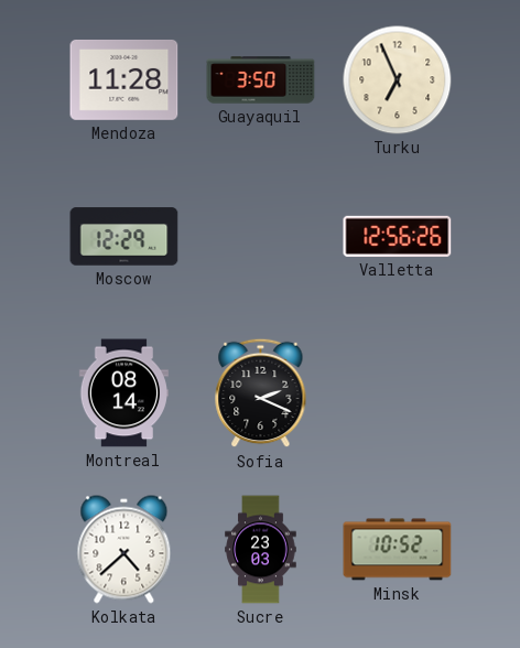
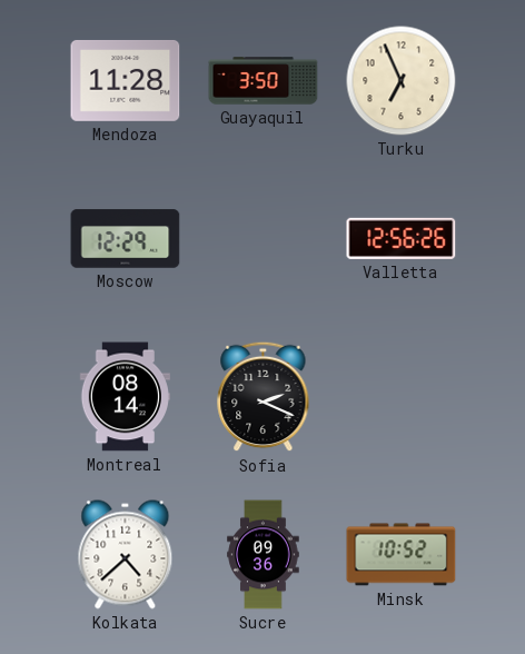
Sucre: 23:03 -> 09:36 (264, 555)
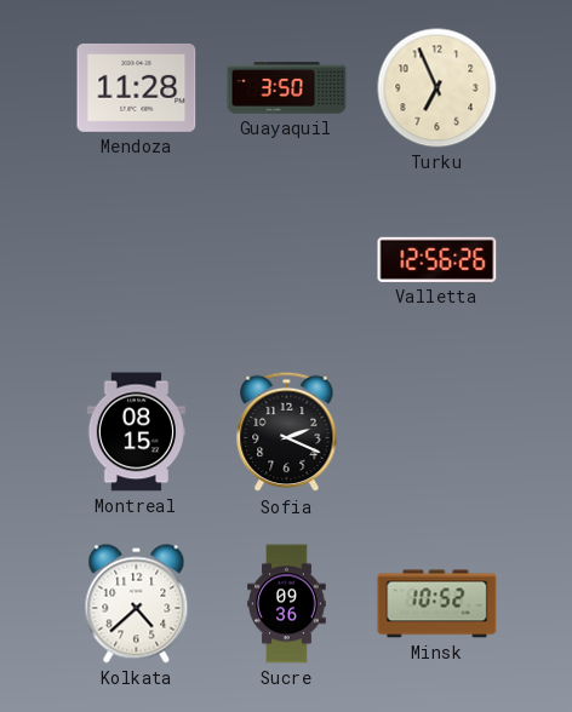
Moscow: 12:29 -> none (126, 239)
Montreal: 08:14 -> 08:15 (136, 432)
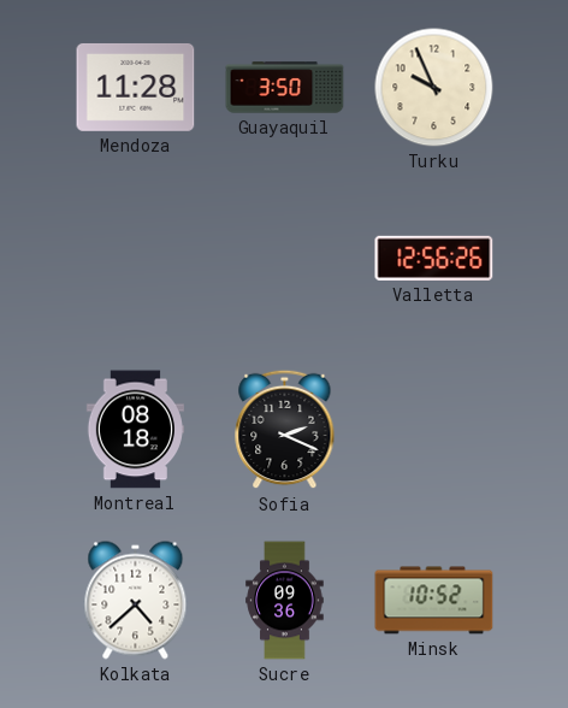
Turku: 6:56 -> 9:56 (434, 88)
Montreal: 08:15 -> 08:18 (135, 430)
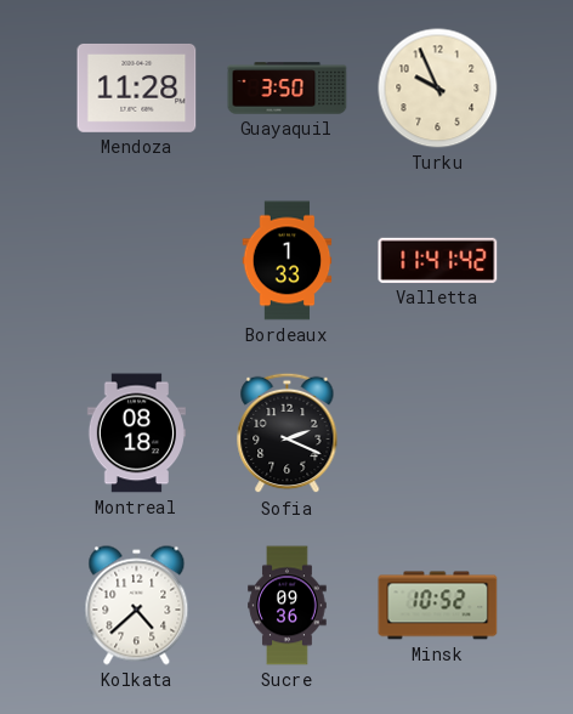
Bordeaux: none -> 1:33 (288, 261)
Valletta: 12:56 -> 11:41 (438, 260)
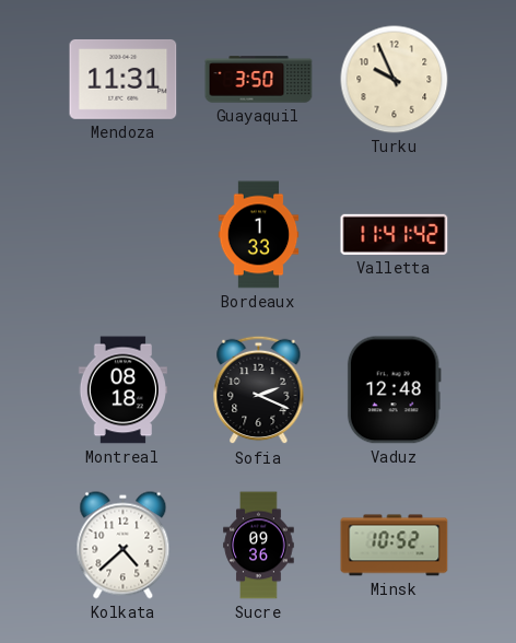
Mendoza: 11:28 -> 11:31 (124, 79)
Vaduz: none -> 12:48 (394, 390)
